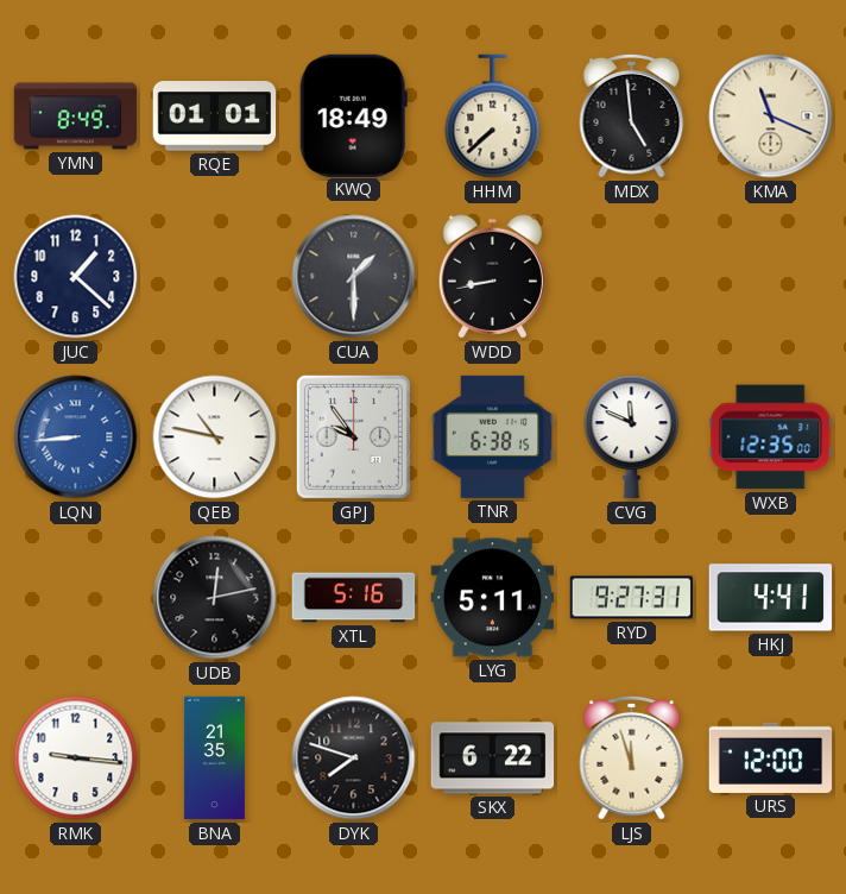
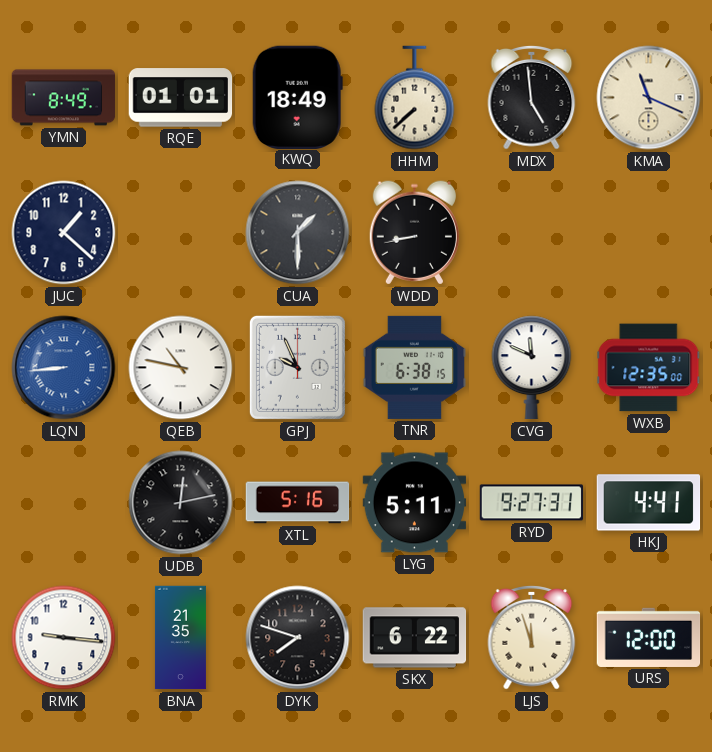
GPJ: 9:54 -> 9:56 (297, 367)
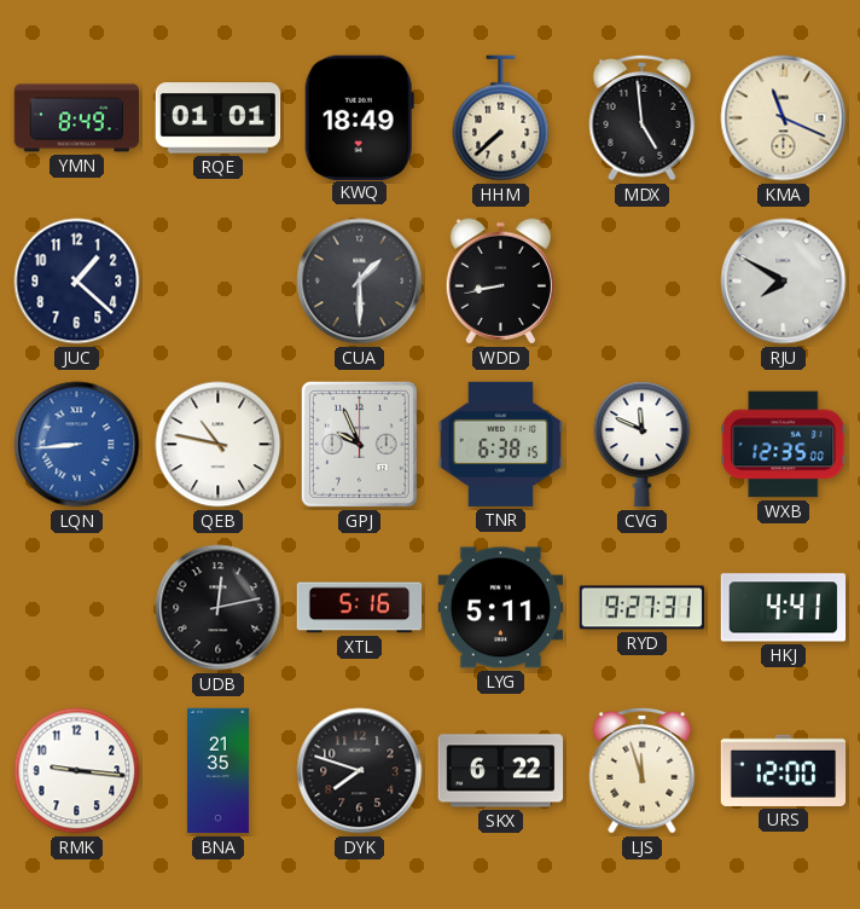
RJU: none -> 7:50 (784, 282)
